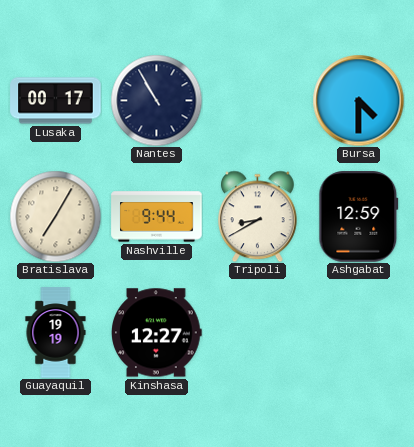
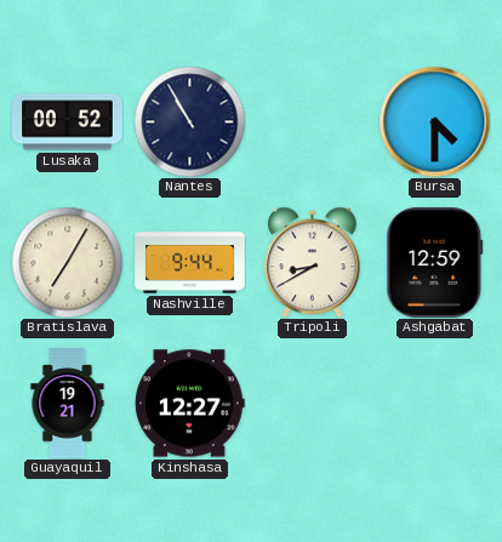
Lusaka: 00:17 -> 00:52 (68, 122)
Guayaquil: 19:19 -> 19:21 (68, 404)
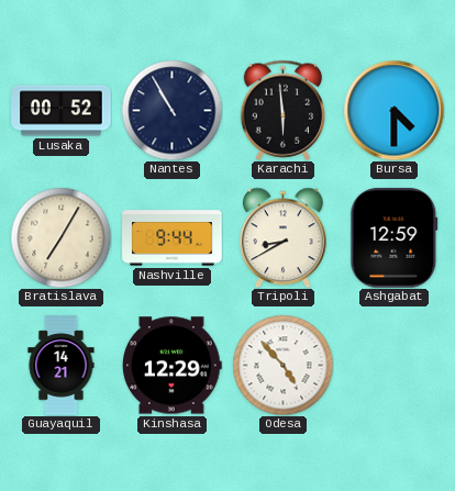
Karachi: none -> 5:59 (284, 110)
Guayaquil: 19:21 -> 14:21 (62, 366)
Kinshasa: 12:27 -> 12:29 (173, 366)
Odesa: none -> 4:53 (282, 365)
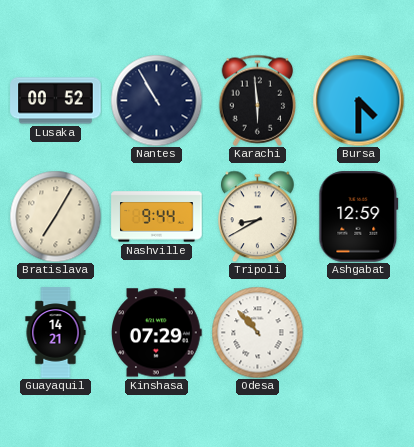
Kinshasa: 12:29 -> 07:29 (157, 333)
Odesa: 4:53 -> 10:53 (257, 332)
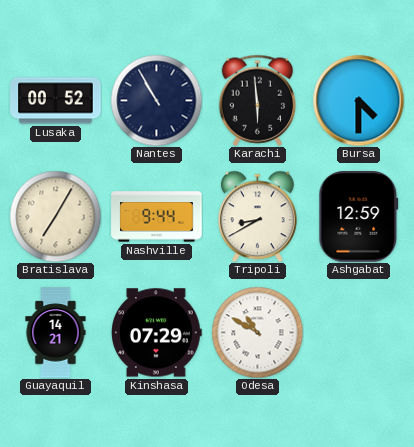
Odesa: 10:53 -> 10:50 (257, 332)
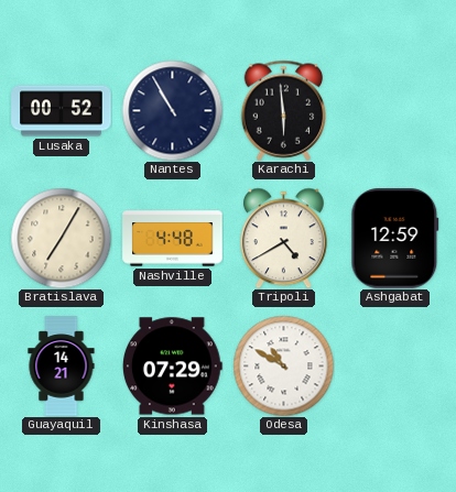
Bursa: 4:30 -> none (358, 100)
Nashville: 9:44 -> 4:48 (173, 239)
Tripoli: 8:40 -> 4:40 (284, 238)
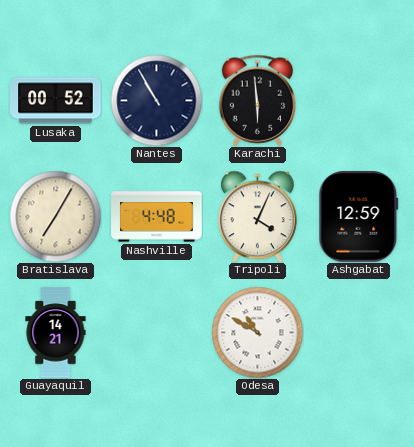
Tripoli: 4:40 -> 4:04 (258, 216)
Kinshasa: 07:29 -> none (173, 367)
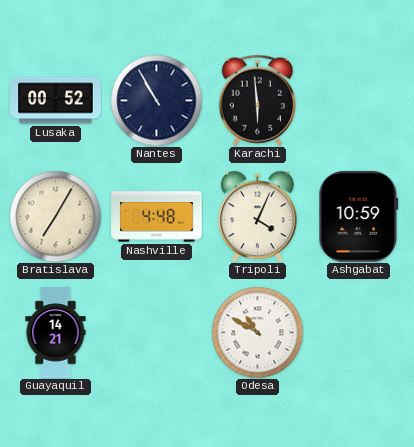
Ashgabat: 12:59 -> 10:59 (359, 217)
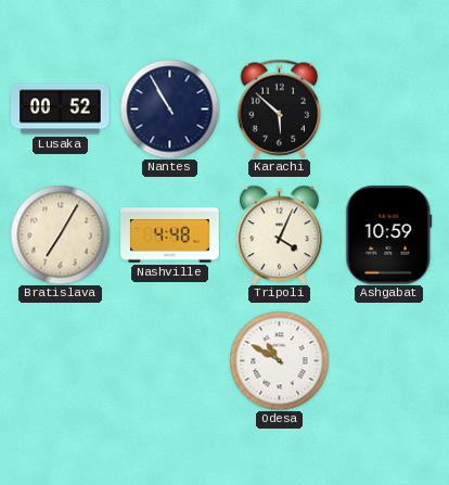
Karachi: 5:59 -> 5:52 (280, 109)
Guayaquil: 14:21 -> none (56, 333)
